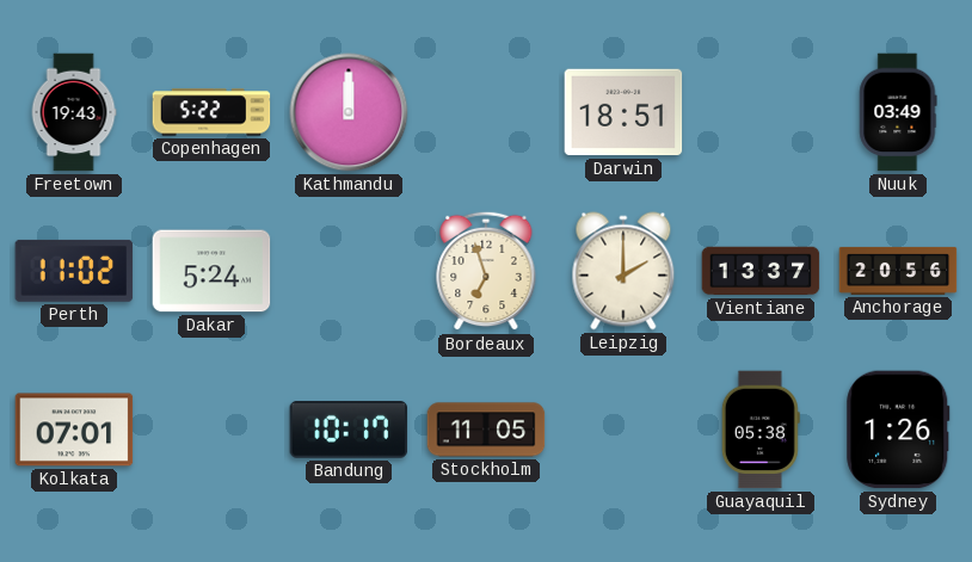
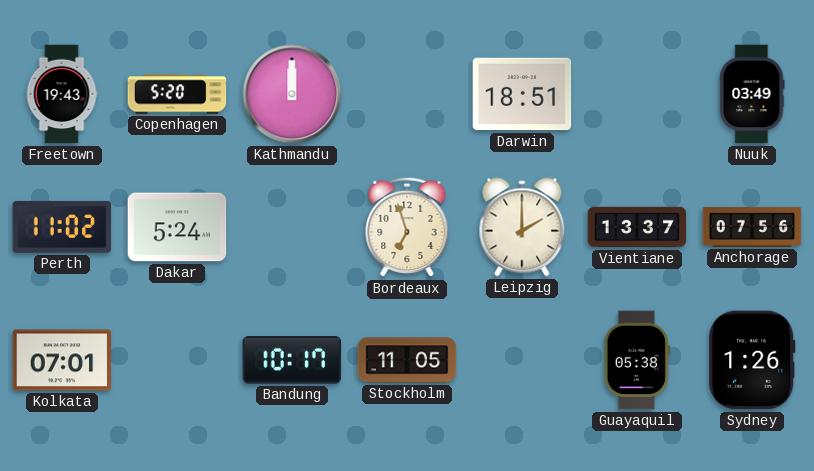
Copenhagen: 5:22 -> 5:20 (177, 94)
Anchorage: 20:56 -> 07:56 (752, 227)
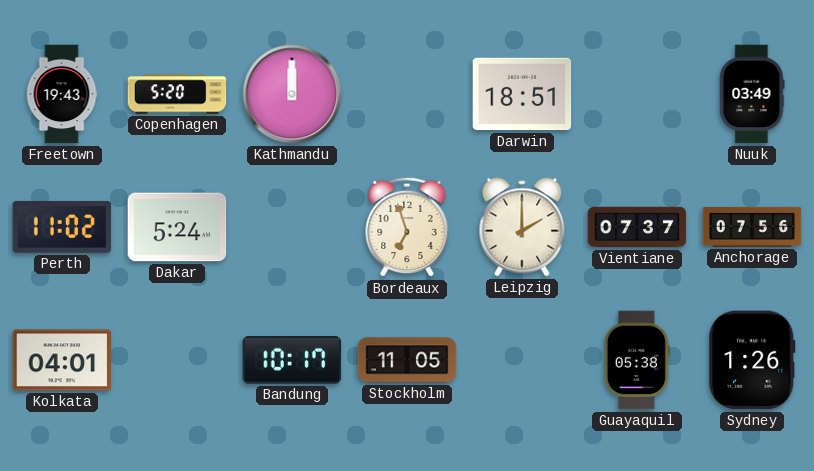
Vientiane: 13:37 -> 07:37 (637, 227)
Kolkata: 07:01 -> 04:01 (62, 360)
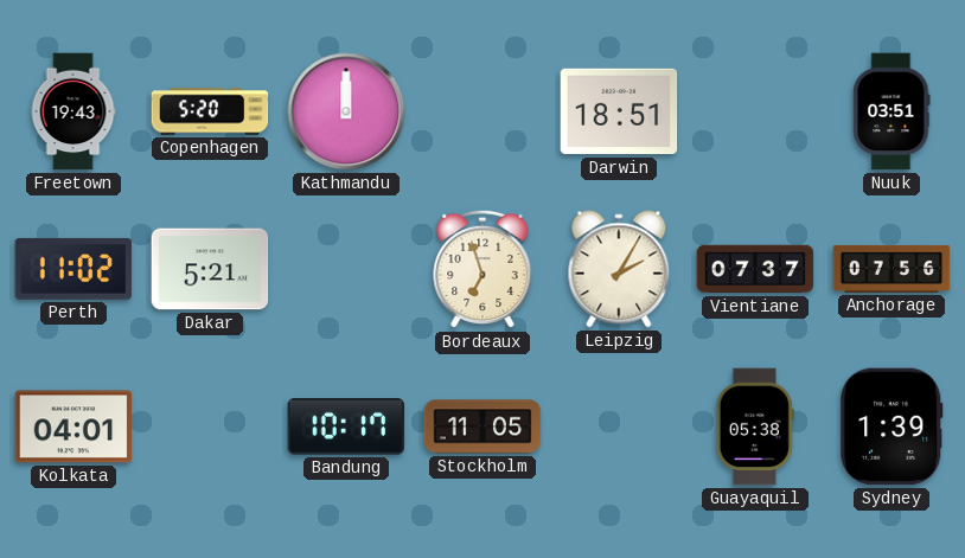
Nuuk: 03:49 -> 03:51 (891, 111)
Dakar: 5:24 -> 5:21 (210, 269)
Leipzig: 2:00 -> 2:05 (619, 269)
Sydney: 1:26 -> 1:39 (891, 426)
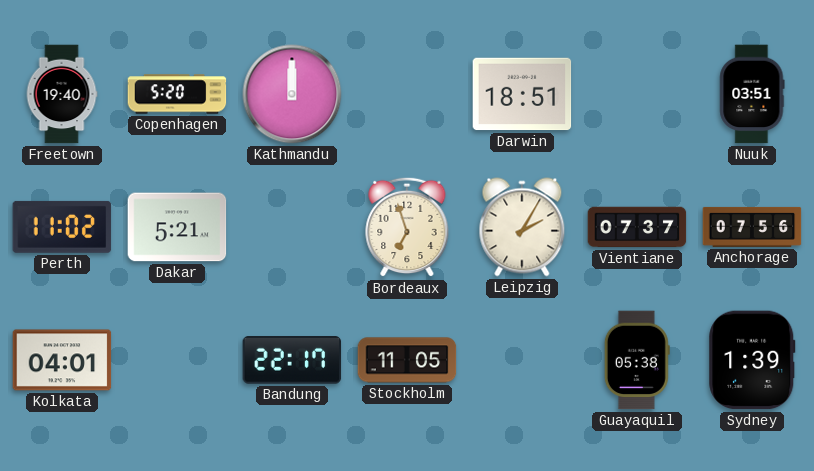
Freetown: 19:43 -> 19:40 (62, 94)
Bandung: 10:17 -> 22:17 (292, 361)
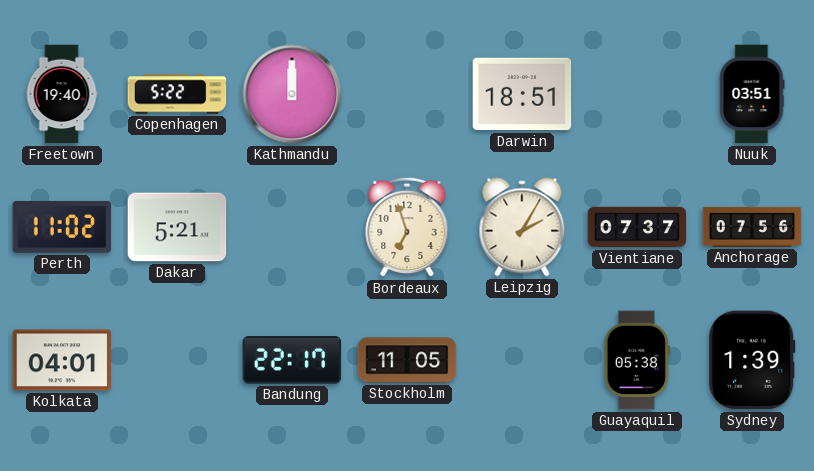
Copenhagen: 5:20 -> 5:22 (177, 94)
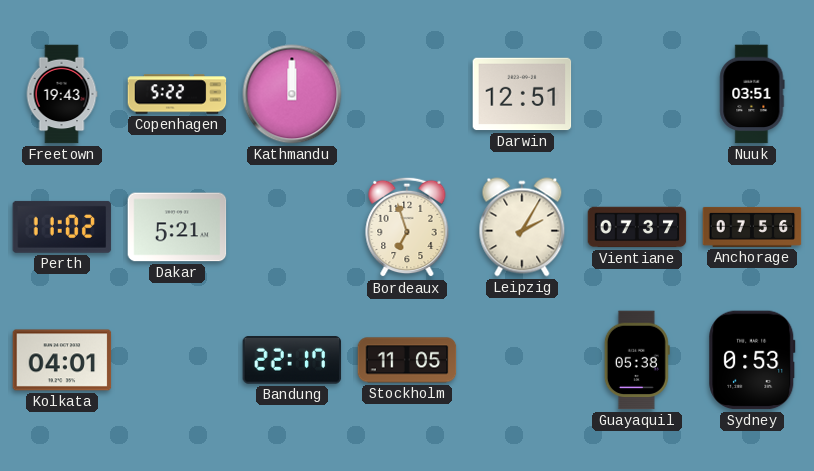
Freetown: 19:40 -> 19:43 (62, 94)
Darwin: 18:51 -> 12:51 (522, 94)
Sydney: 1:39 -> 0:53 (752, 360)
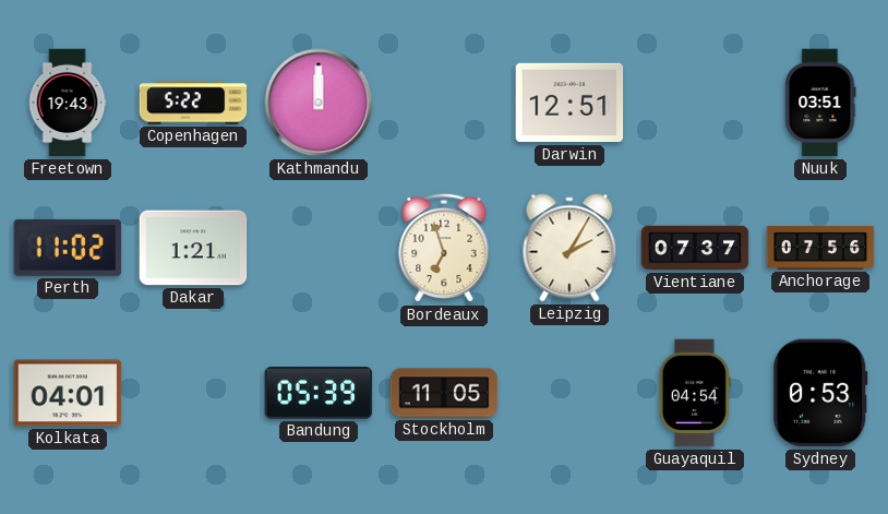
Dakar: 5:21 -> 1:21 (193, 248)
Bandung: 22:17 -> 05:39 (319, 394)
Guayaquil: 05:38 -> 04:54 (695, 393)
